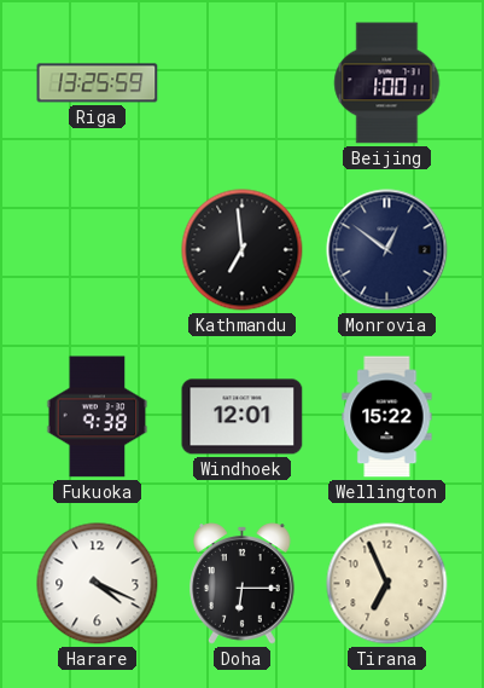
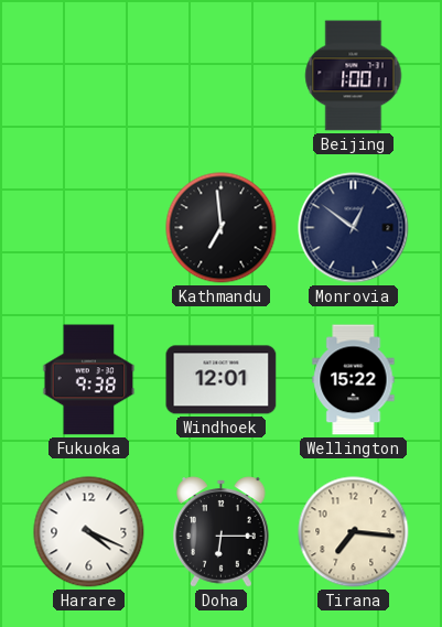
Riga: 13:25 -> none (98, 83)
Tirana: 6:56 -> 7:16 (354, 532)
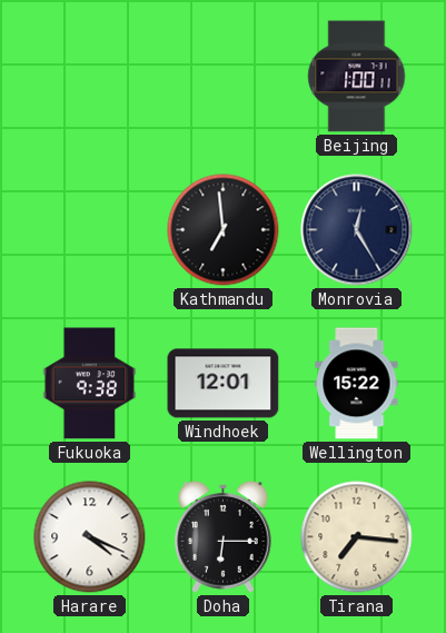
Monrovia: 12:51 -> 12:25 (357, 230)
